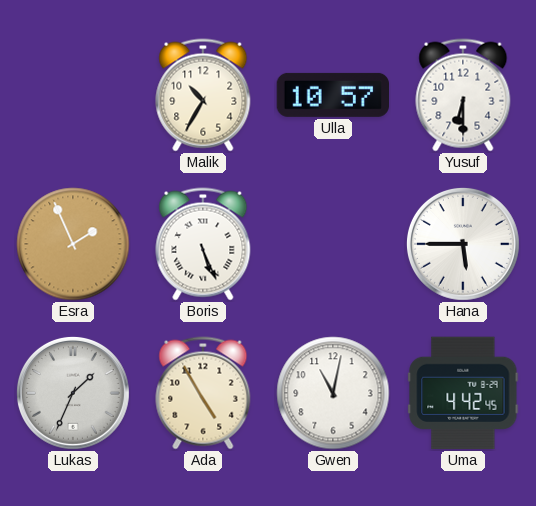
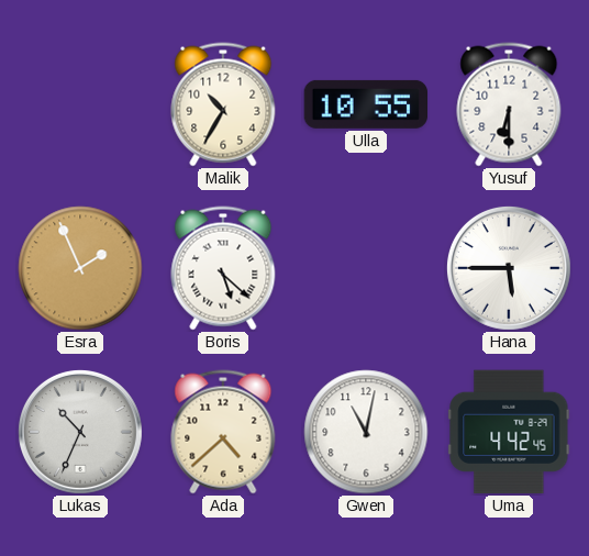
Ulla: 10:57 -> 10:55 (366, 104)
Boris: 5:26 -> 5:22 (223, 268)
Lukas: 1:34 -> 10:34 (80, 432)
Ada: 4:55 -> 4:38 (223, 432)
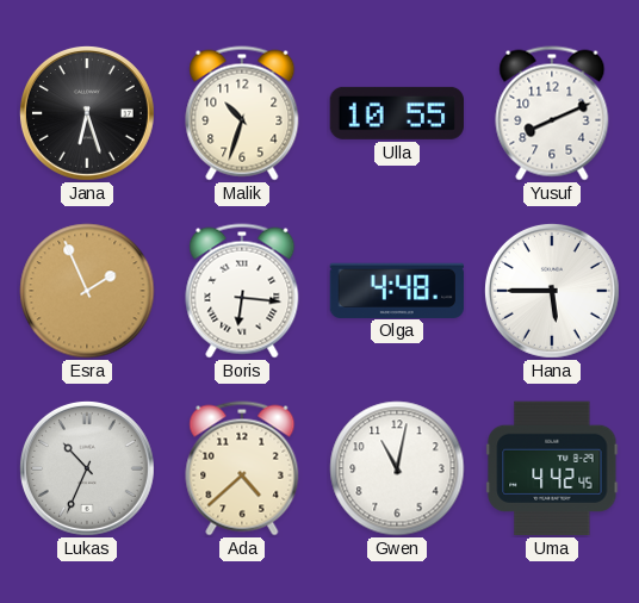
Jana: none -> 6:27 (87, 113)
Malik: 10:35 -> 10:33 (242, 113)
Yusuf: 6:30 -> 8:11 (552, 113)
Boris: 5:22 -> 6:16 (242, 291)
Olga: none -> 4:48 (397, 290)
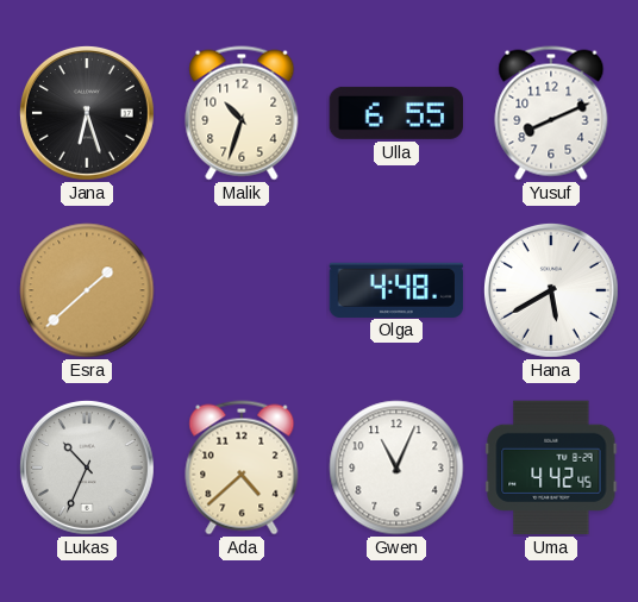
Ulla: 10:55 -> 6:55 (396, 113)
Esra: 1:56 -> 1:38 (87, 290)
Boris: 6:16 -> none (242, 291)
Hana: 5:45 -> 5:40 (551, 290)
Gwen: 11:02 -> 11:04 (396, 468)
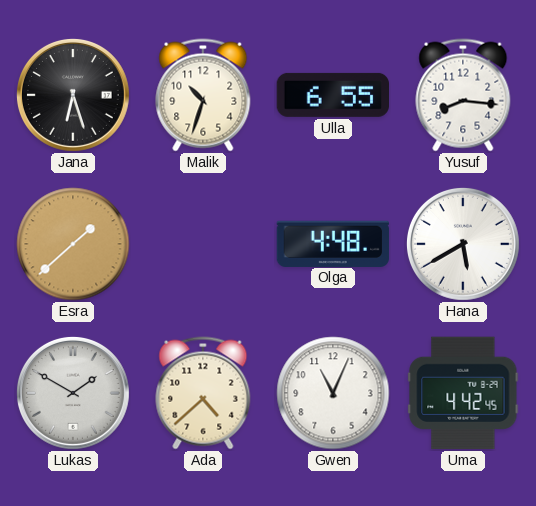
Yusuf: 8:11 -> 8:16 (463, 95)
Lukas: 10:34 -> 1:50 (73, 393)
